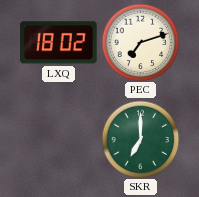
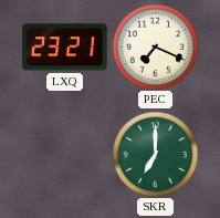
LXQ: 18:02 -> 23:21 (65, 48)
PEC: 7:12 -> 7:19 (155, 46)
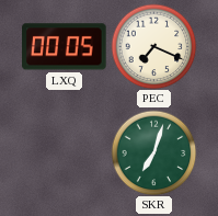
LXQ: 23:21 -> 00:05 (65, 47)
SKR: 7:00 -> 7:03 (153, 152)
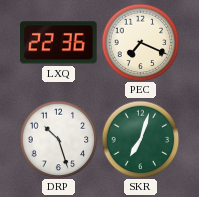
LXQ: 00:05 -> 22:36 (59, 43)
DRP: none -> 10:27 (58, 139)
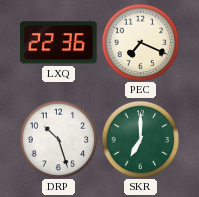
SKR: 7:03 -> 7:00 (140, 139)
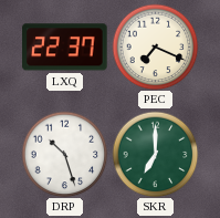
LXQ: 22:36 -> 22:37 (65, 48)
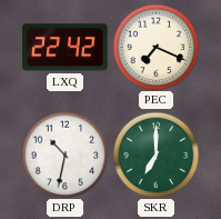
LXQ: 22:37 -> 22:42 (66, 48)
DRP: 10:27 -> 10:32 (64, 155)
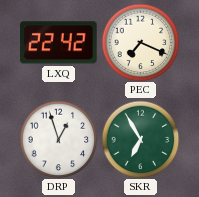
DRP: 10:32 -> 12:57 (58, 139)
SKR: 7:00 -> 6:55 (140, 139)
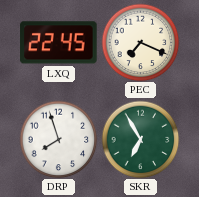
LXQ: 22:42 -> 22:45 (59, 43)
DRP: 12:57 -> 7:57 (58, 139)
